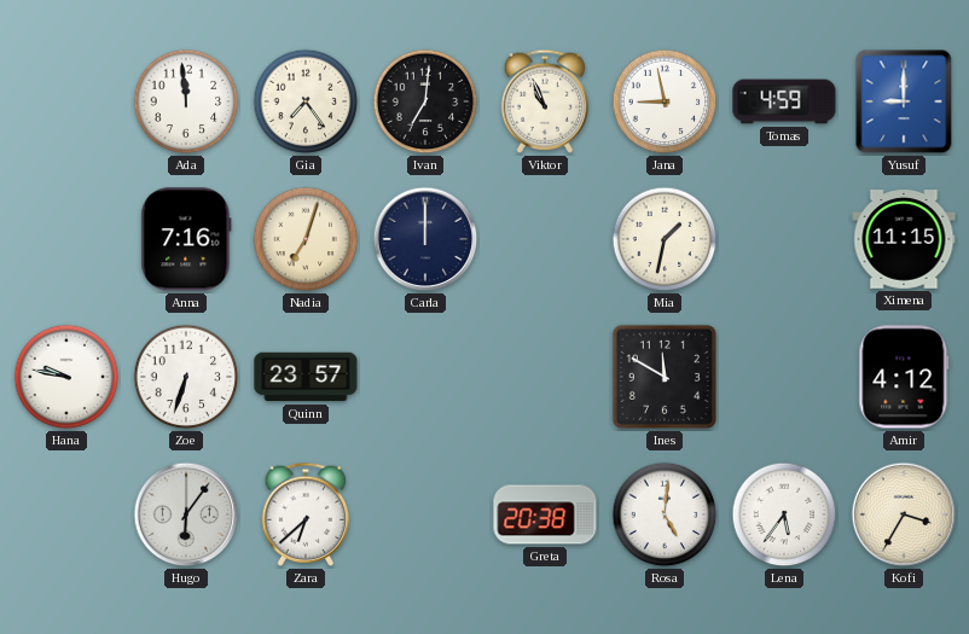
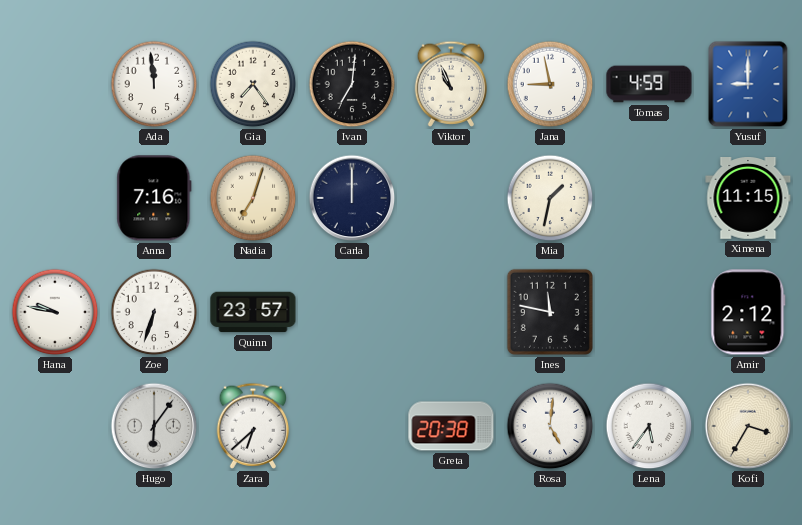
Ines: 11:50 -> 11:47 (550, 312)
Amir: 4:12 -> 2:12 (748, 312)
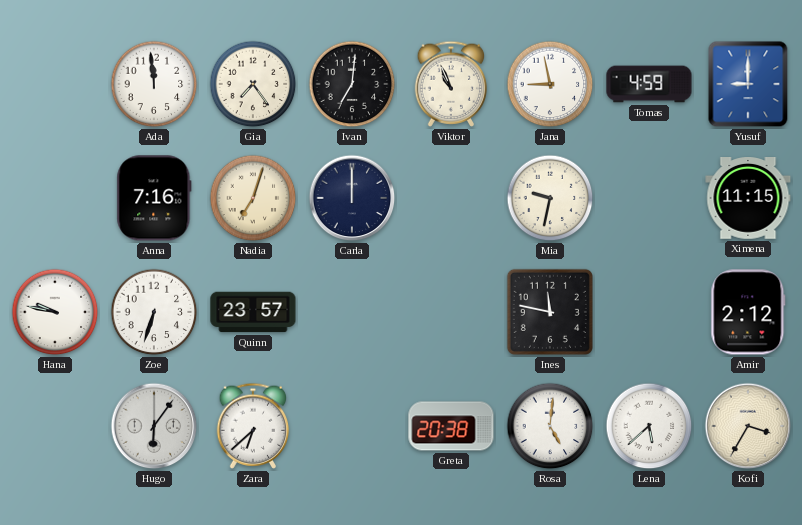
Mia: 1:32 -> 9:32 (550, 198)
Lena: 5:36 -> 5:38 (649, 426)
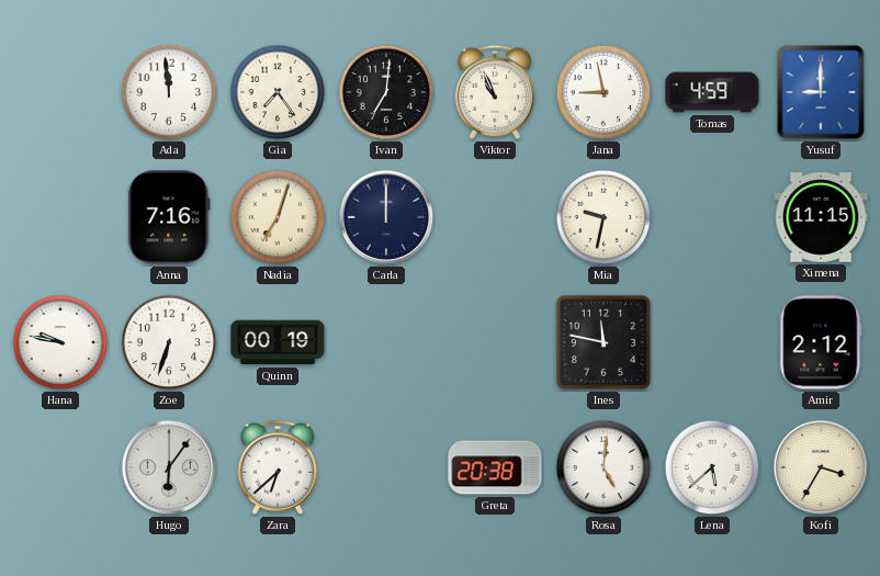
Quinn: 23:57 -> 00:19 (278, 342)
